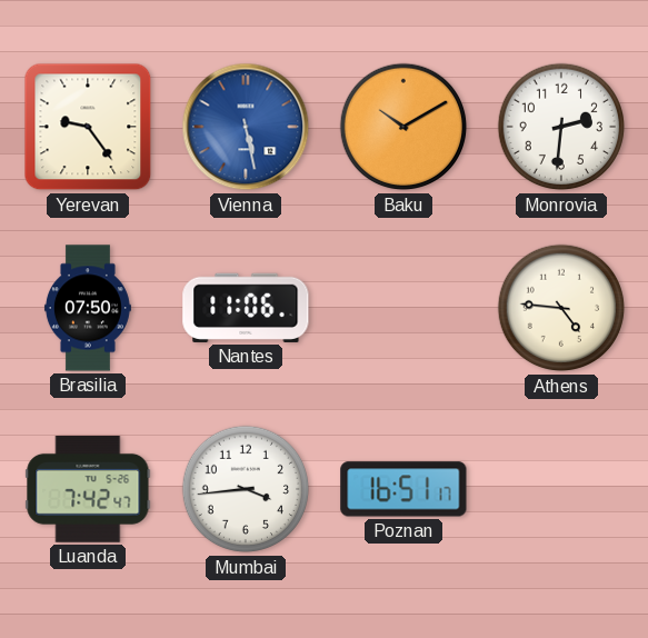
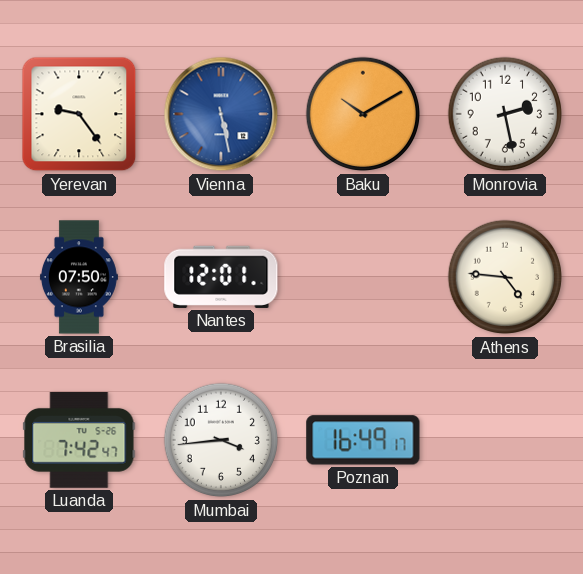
Monrovia: 2:31 -> 2:28 (505, 114)
Nantes: 11:06 -> 12:01 (221, 277)
Poznan: 16:51 -> 16:49 (363, 440)
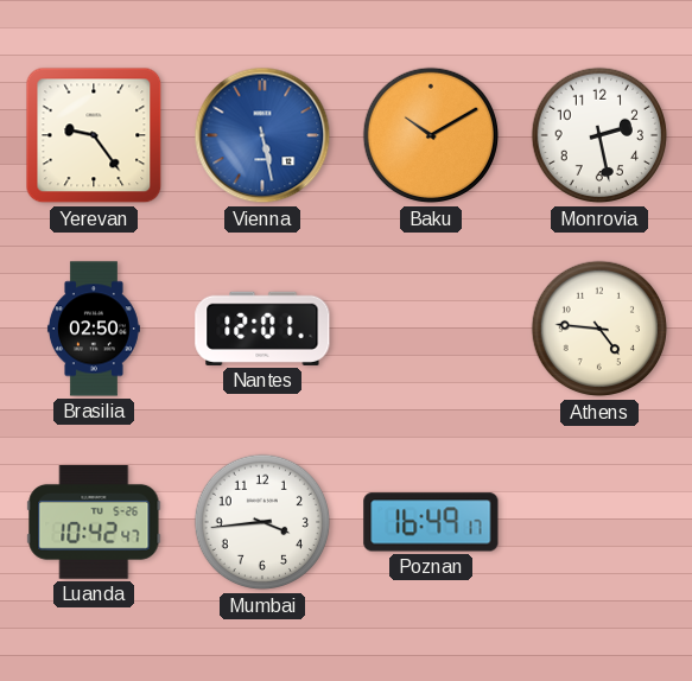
Brasilia: 07:50 -> 02:50 (94, 329)
Luanda: 7:42 -> 10:42 (94, 522)
